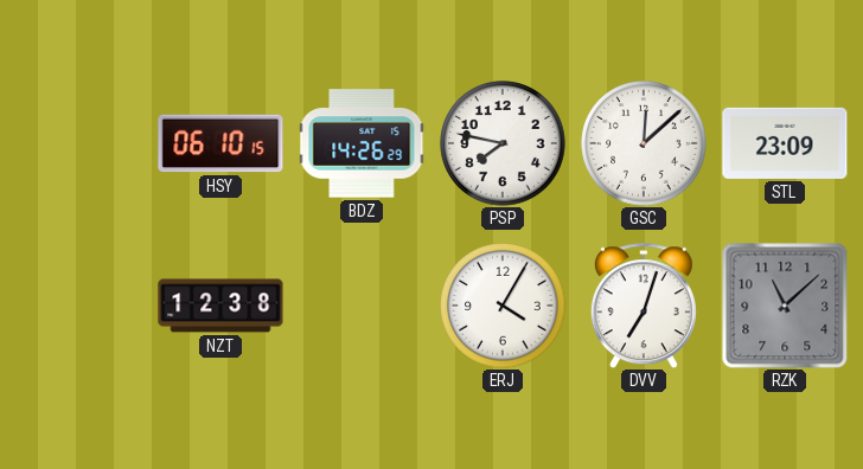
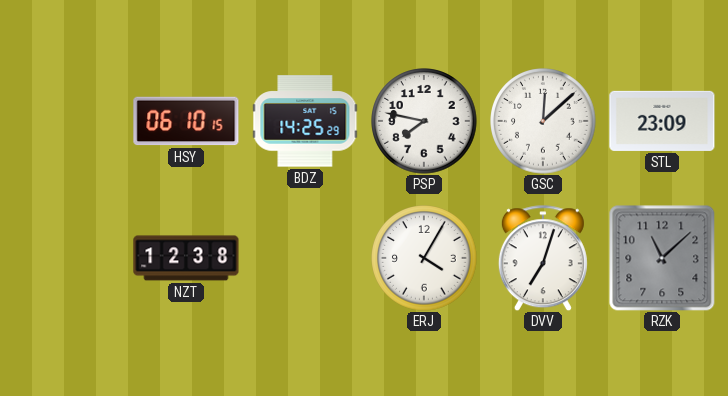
BDZ: 14:26 -> 14:25 (305, 121)
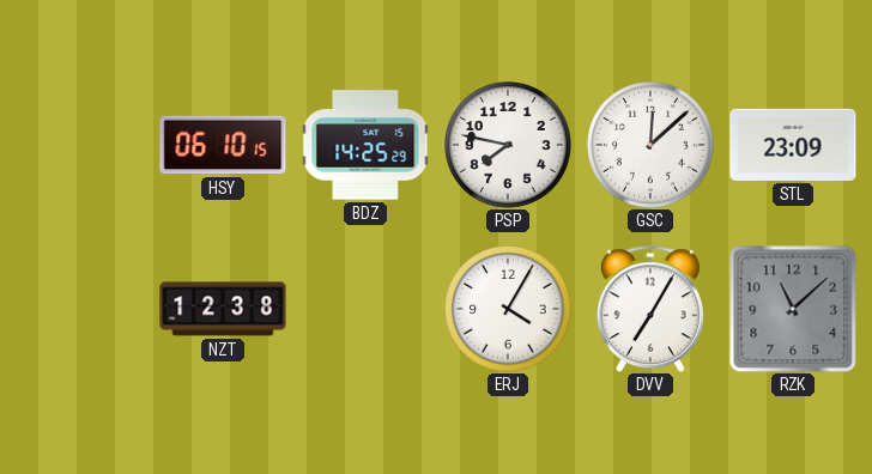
DVV: 7:03 -> 7:05 (650, 309)
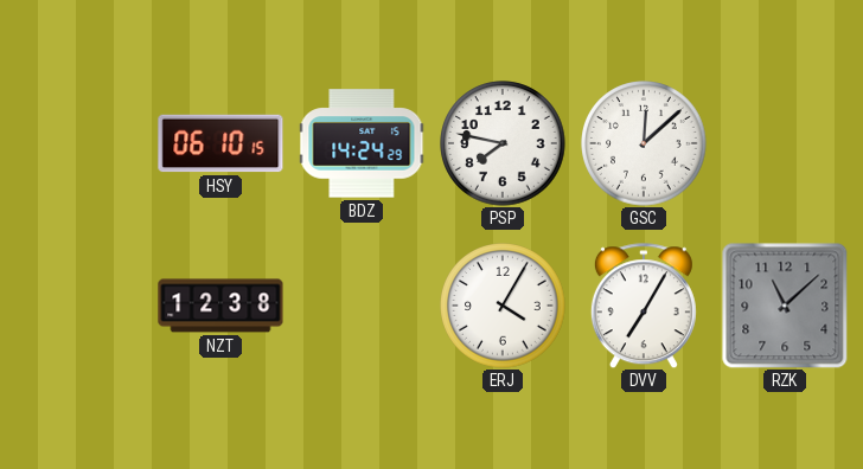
BDZ: 14:25 -> 14:24 (362, 143)
STL: 23:09 -> none (793, 145)
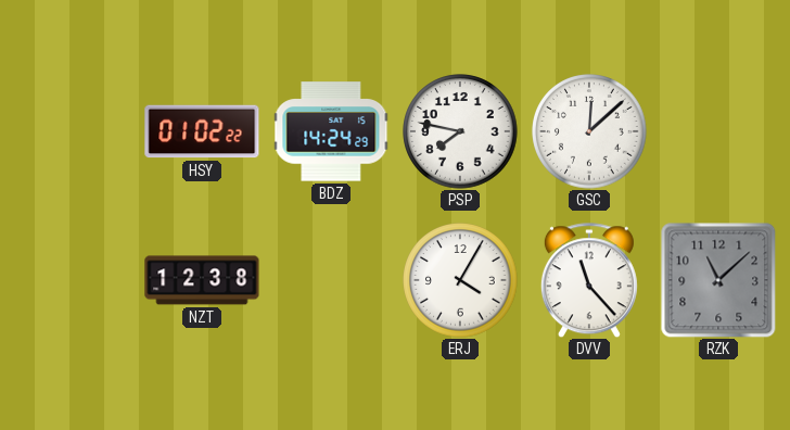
HSY: 06:10 -> 01:02 (202, 131)
DVV: 7:05 -> 11:23 (589, 280)
